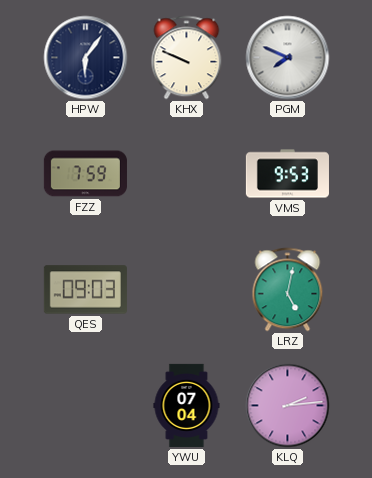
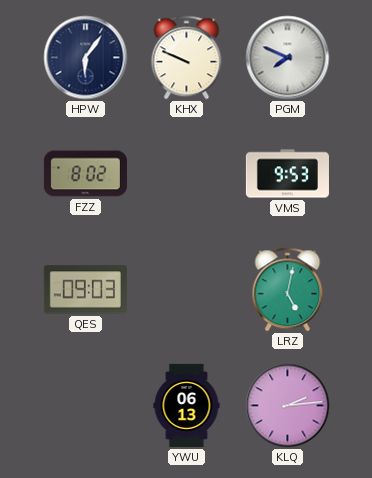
FZZ: 7:59 -> 8:02 (85, 174)
YWU: 07:04 -> 06:13 (187, 405)
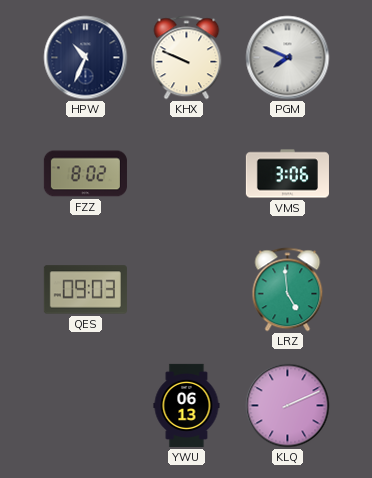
HPW: 6:06 -> 10:34 (86, 58)
VMS: 9:53 -> 3:06 (287, 174)
LRZ: 5:02 -> 4:59 (288, 290)
KLQ: 2:14 -> 2:11 (288, 406)
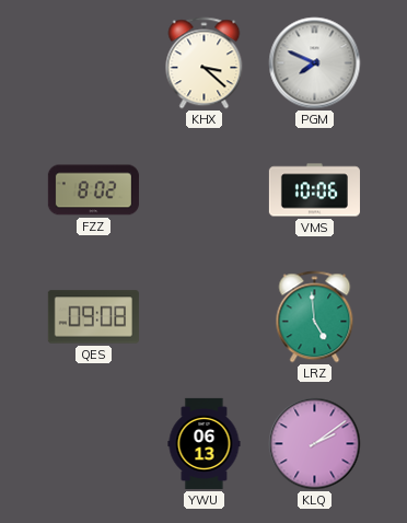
HPW: 10:34 -> none (86, 58)
KHX: 9:49 -> 3:22 (205, 63)
VMS: 3:06 -> 10:06 (314, 190)
QES: 09:03 -> 09:08 (93, 317)
KLQ: 2:11 -> 2:09 (315, 444)
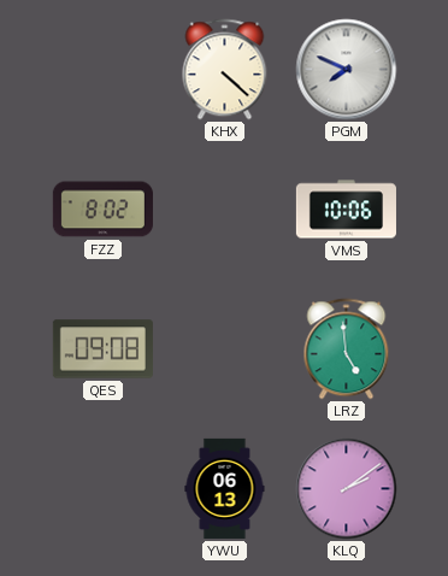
KHX: 3:22 -> 4:22 (225, 70)
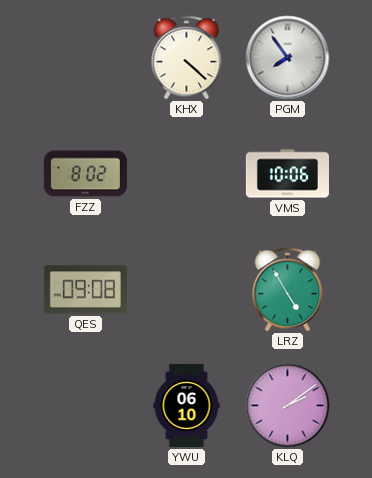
PGM: 7:49 -> 7:54 (288, 58)
LRZ: 4:59 -> 4:55 (288, 290)
YWU: 06:13 -> 06:10 (187, 405)
